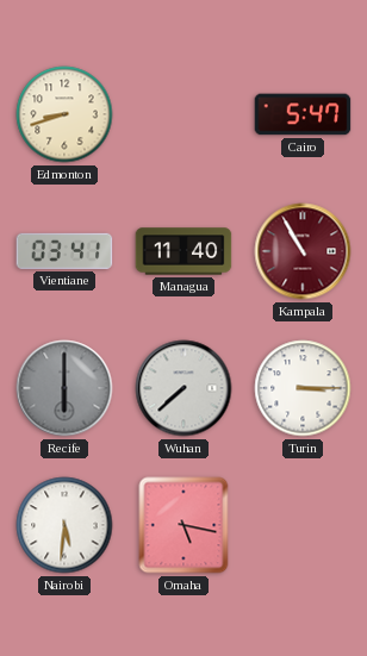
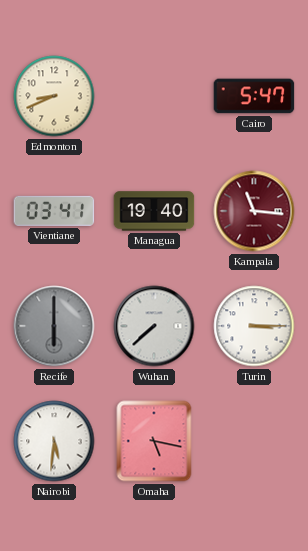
Edmonton: 8:42 -> 8:41 (54, 96)
Managua: 11:40 -> 19:40 (154, 211)
Kampala: 10:55 -> 11:16 (254, 211)
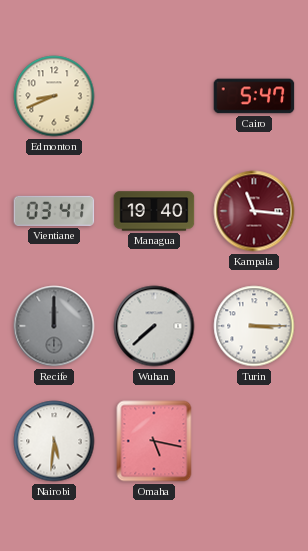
Recife: 6:00 -> 12:00 (54, 326)
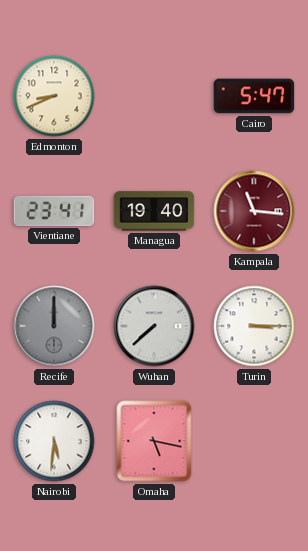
Vientiane: 03:41 -> 23:41 (54, 211)
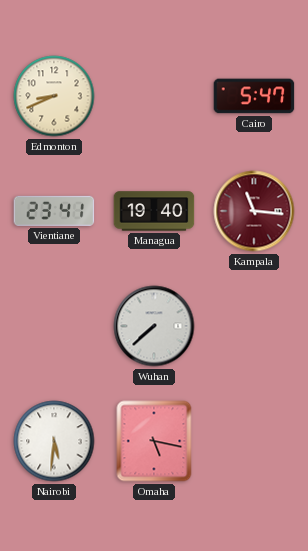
Recife: 12:00 -> none (54, 326)
Turin: 3:15 -> none (254, 326)
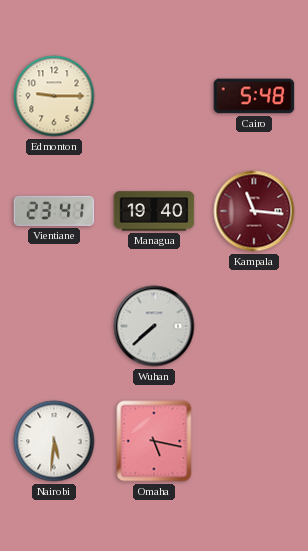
Edmonton: 8:41 -> 9:15 (54, 96)
Cairo: 5:47 -> 5:48 (254, 96)
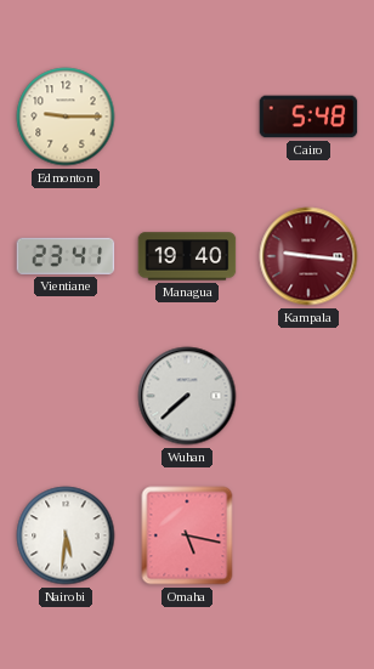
Kampala: 11:16 -> 9:16 (308, 256)
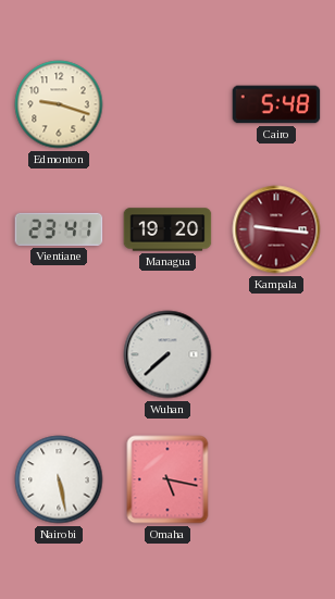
Edmonton: 9:15 -> 9:18 (59, 104)
Managua: 19:40 -> 19:20 (167, 229)
Nairobi: 5:31 -> 5:28 (59, 479)
